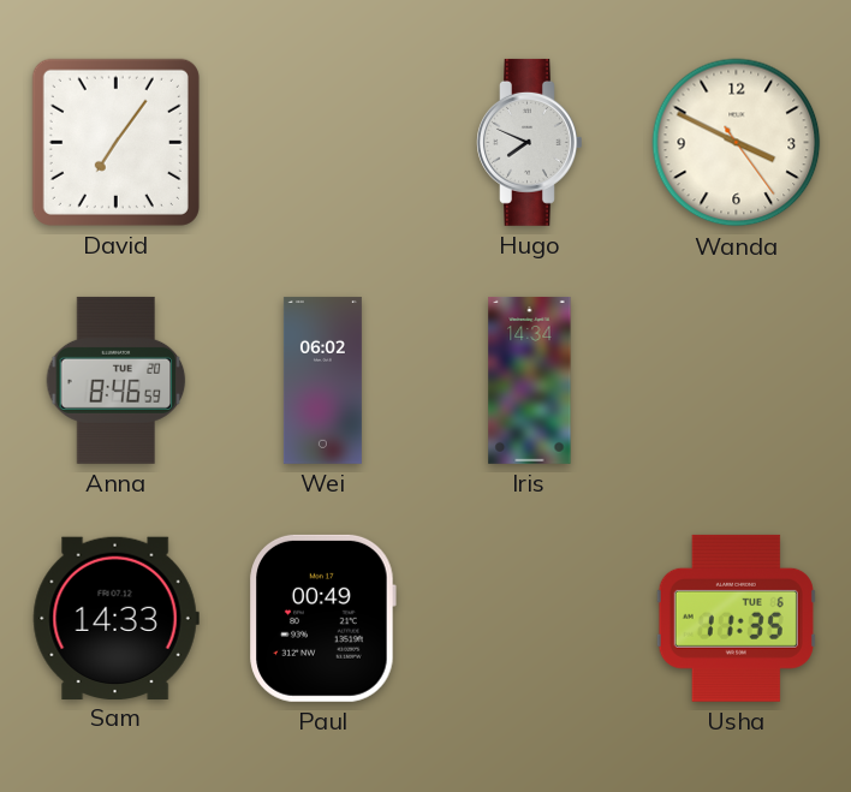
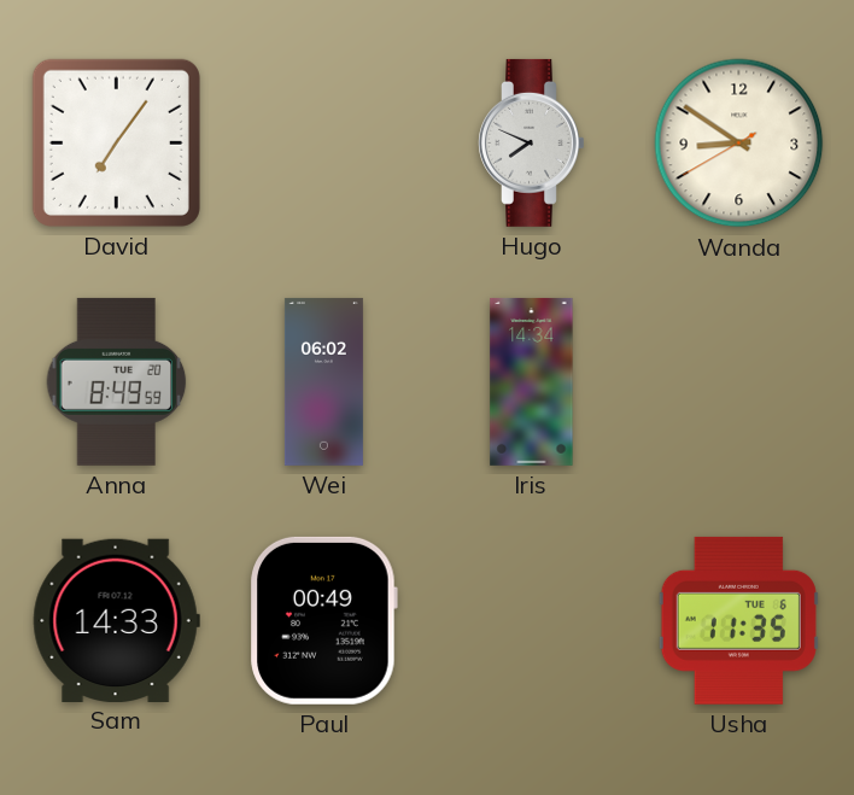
Wanda: 3:49 -> 8:50 (739, 144)
Anna: 8:46 -> 8:49 (117, 381)
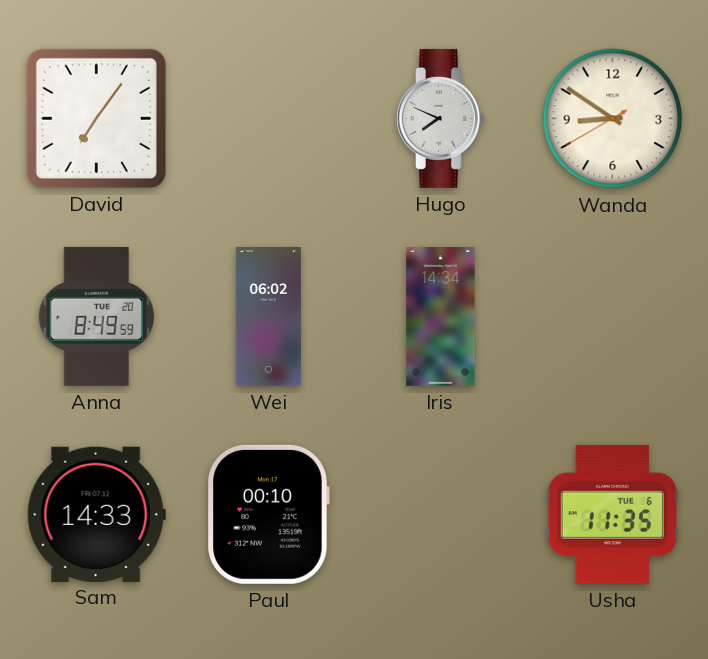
Paul: 00:49 -> 00:10 (268, 514)
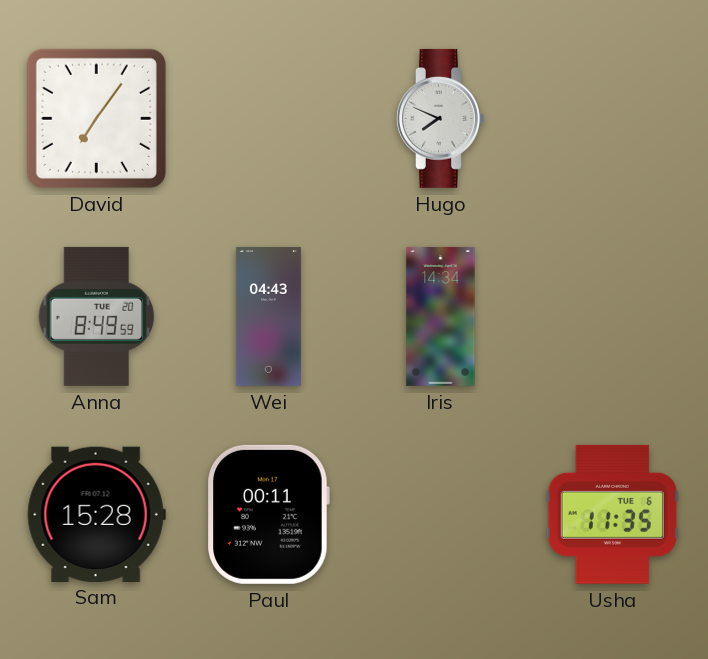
Wanda: 8:50 -> none (613, 119)
Wei: 06:02 -> 04:43 (268, 316)
Sam: 14:33 -> 15:28 (96, 514)
Paul: 00:10 -> 00:11 (268, 514)
